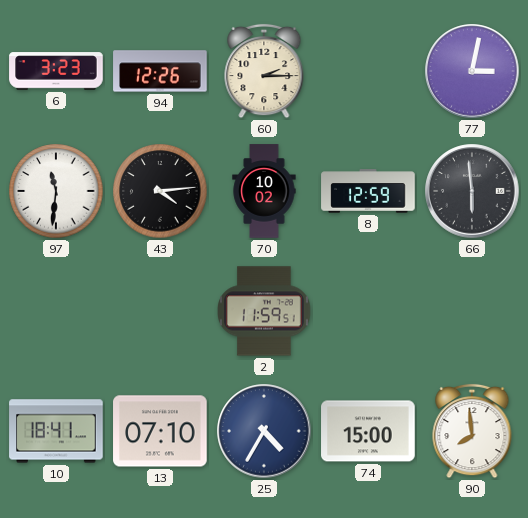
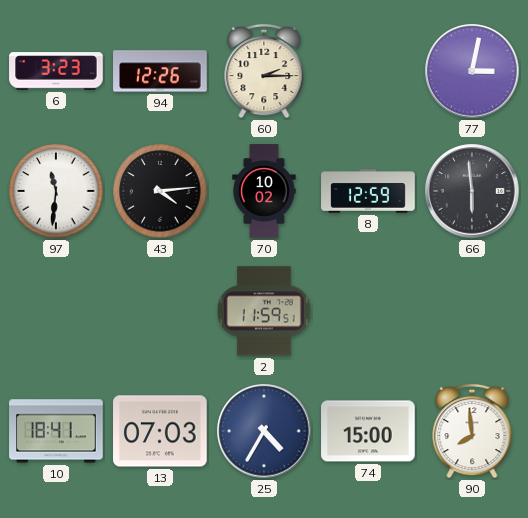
13: 07:10 -> 07:03 (160, 431)
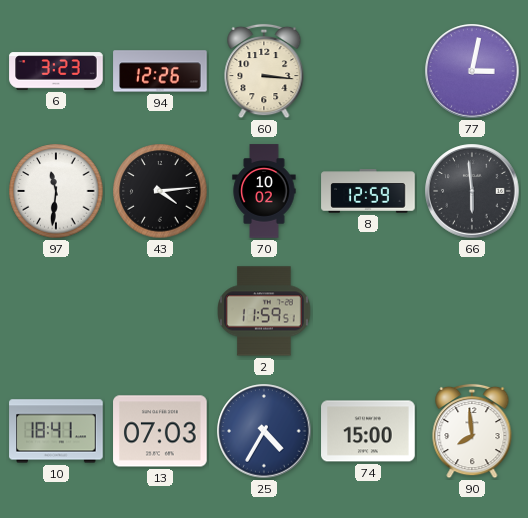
60: 2:15 -> 3:16 (264, 71)
